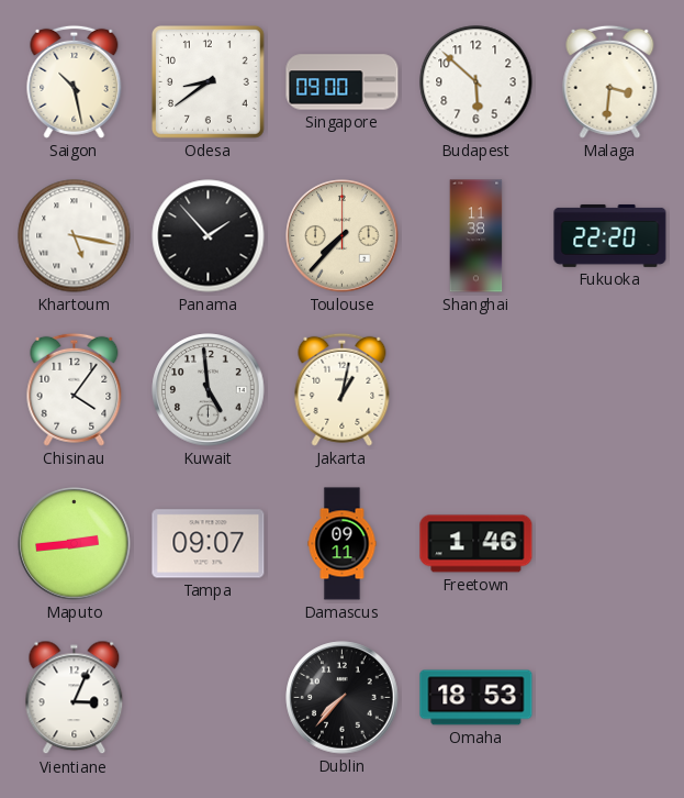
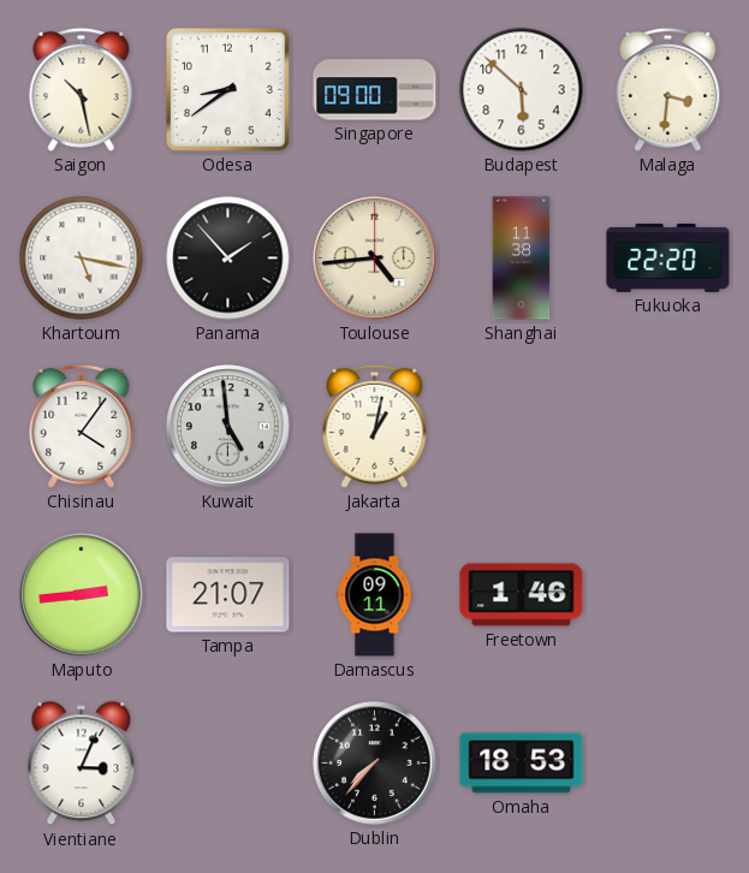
Toulouse: 7:37 -> 4:44 (375, 259)
Tampa: 09:07 -> 21:07 (228, 595)
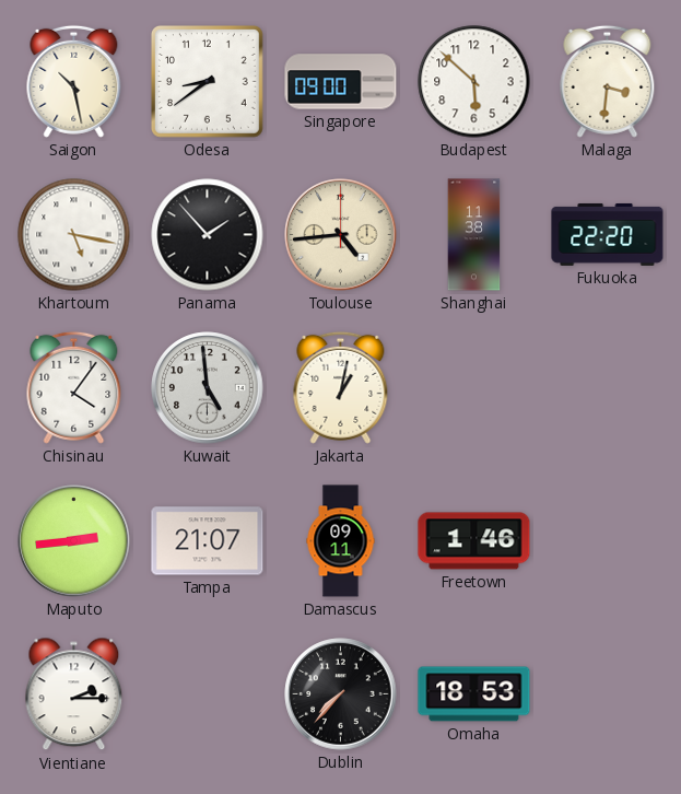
Vientiane: 3:04 -> 2:15 (74, 694)
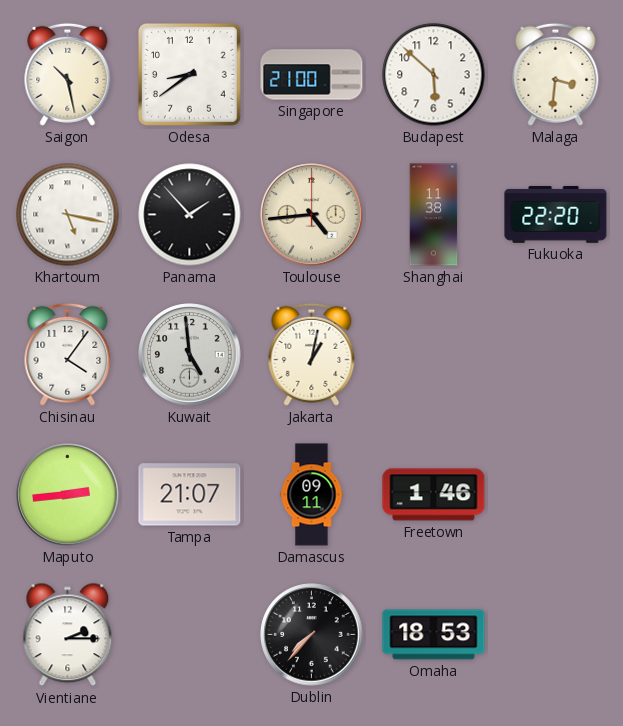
Singapore: 09:00 -> 21:00 (312, 75)
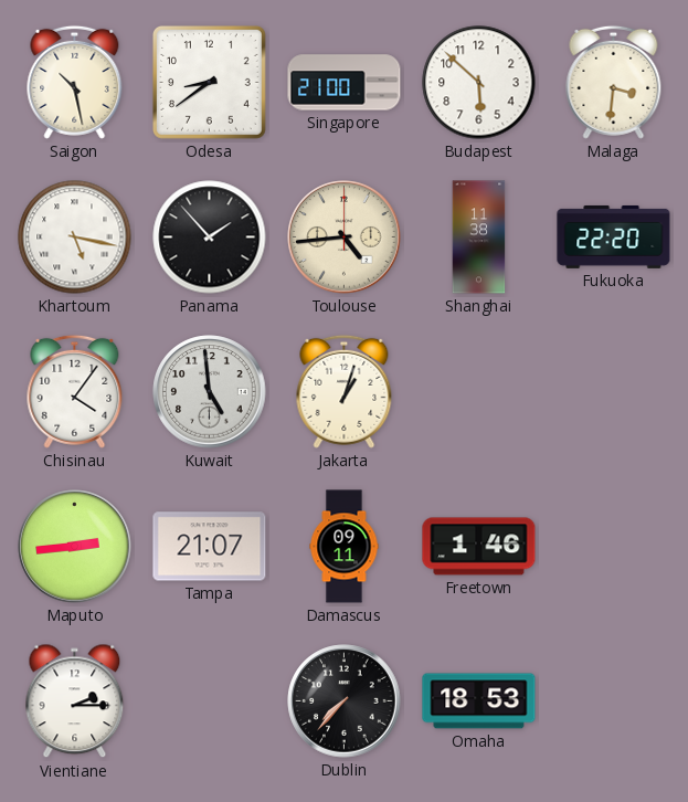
Jakarta: 1:02 -> 1:03 (345, 391)
